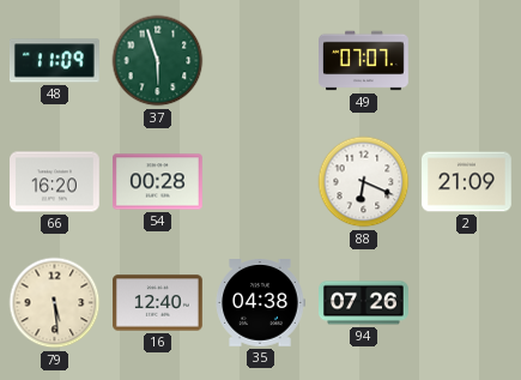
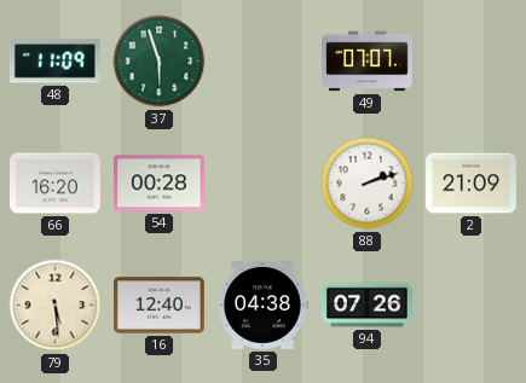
88: 6:19 -> 2:12 (368, 184)
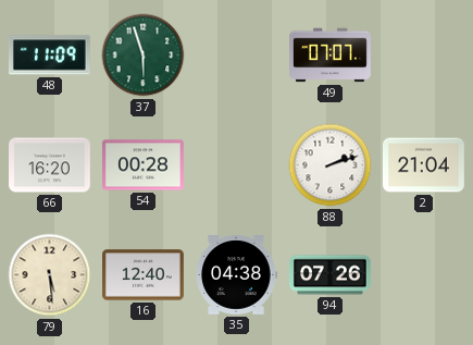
2: 21:09 -> 21:04 (424, 165)
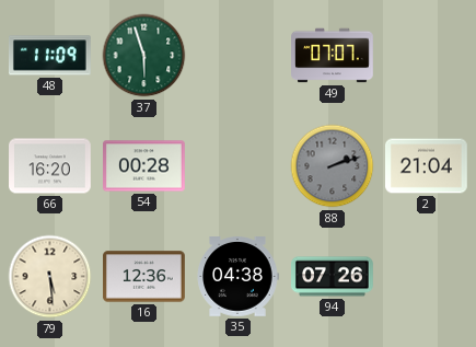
88 dial: white -> grey (333, 166)
16: 12:40 -> 12:36 (144, 277)
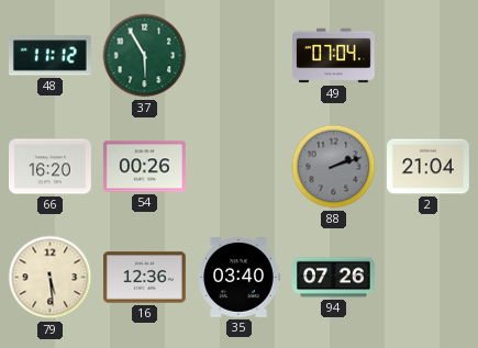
48: 11:09 -> 11:12 (49, 56)
37: 5:57 -> 5:55 (145, 56)
49: 07:07 -> 07:04 (334, 56)
54: 00:28 -> 00:26 (145, 167)
35: 04:38 -> 03:40 (238, 278)
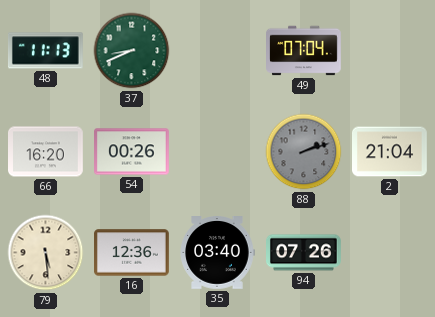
48: 11:12 -> 11:13 (45, 51)
37: 5:55 -> 8:41 (132, 51)
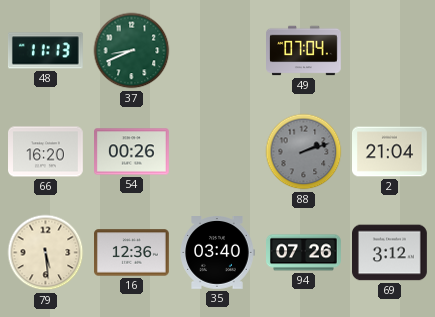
69: none -> 3:12 (390, 253)
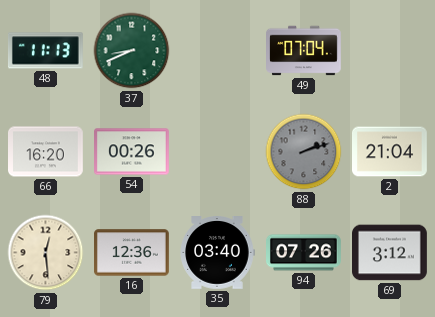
79: 5:29 -> 12:29 (46, 253)
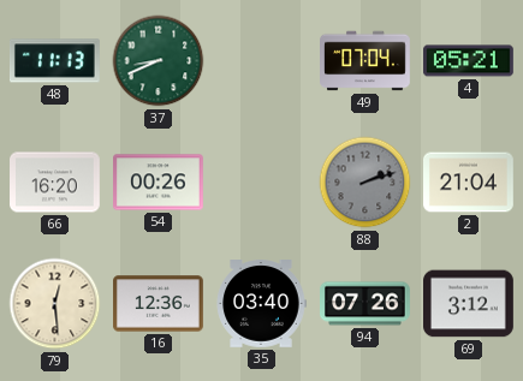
4: none -> 05:21 (469, 61)
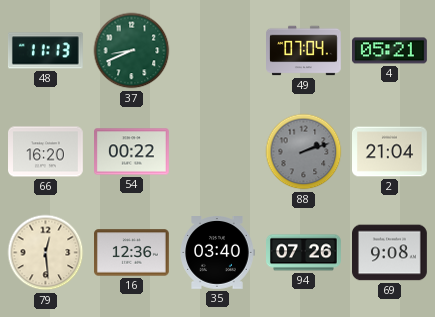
54: 00:26 -> 00:22 (132, 152)
69: 3:12 -> 9:08 (390, 253)
